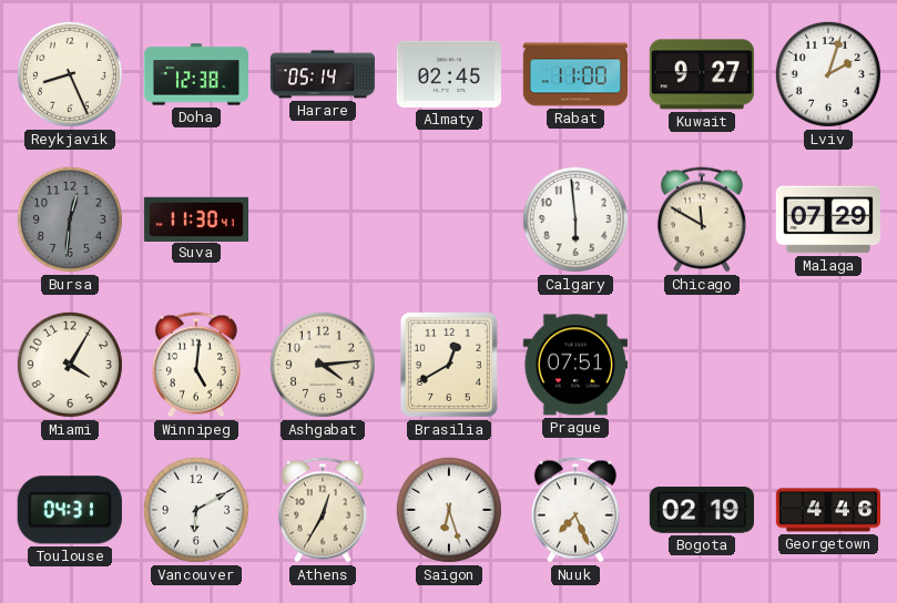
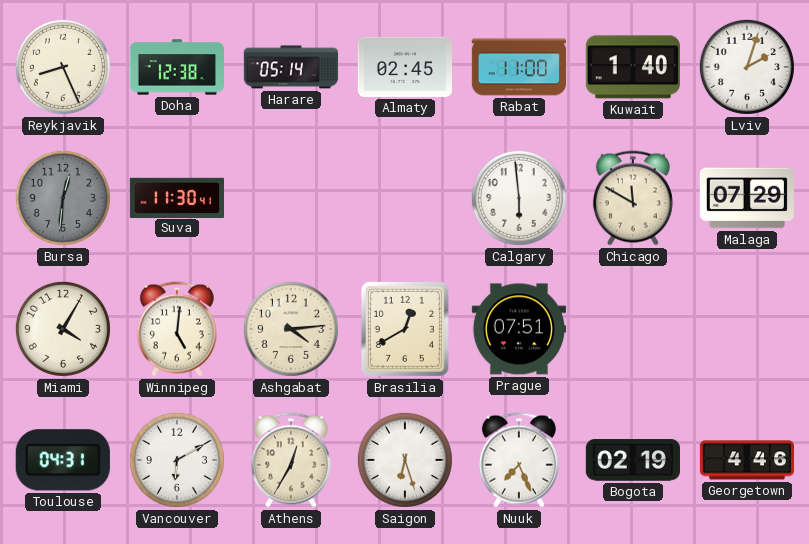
Kuwait: 9:27 -> 1:40 (633, 67)
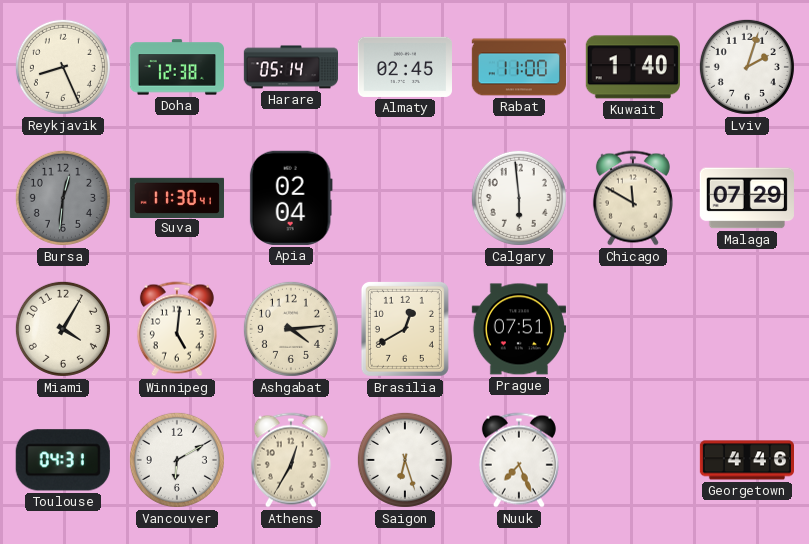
Apia: none -> 02:04 (291, 198)
Bogota: 02:19 -> none (633, 460)
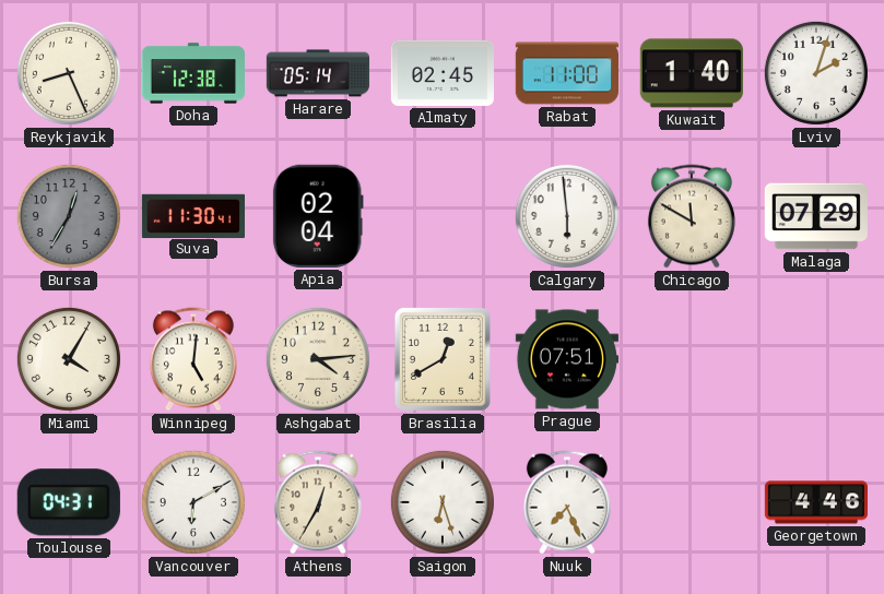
Bursa: 12:31 -> 12:35 (69, 216)
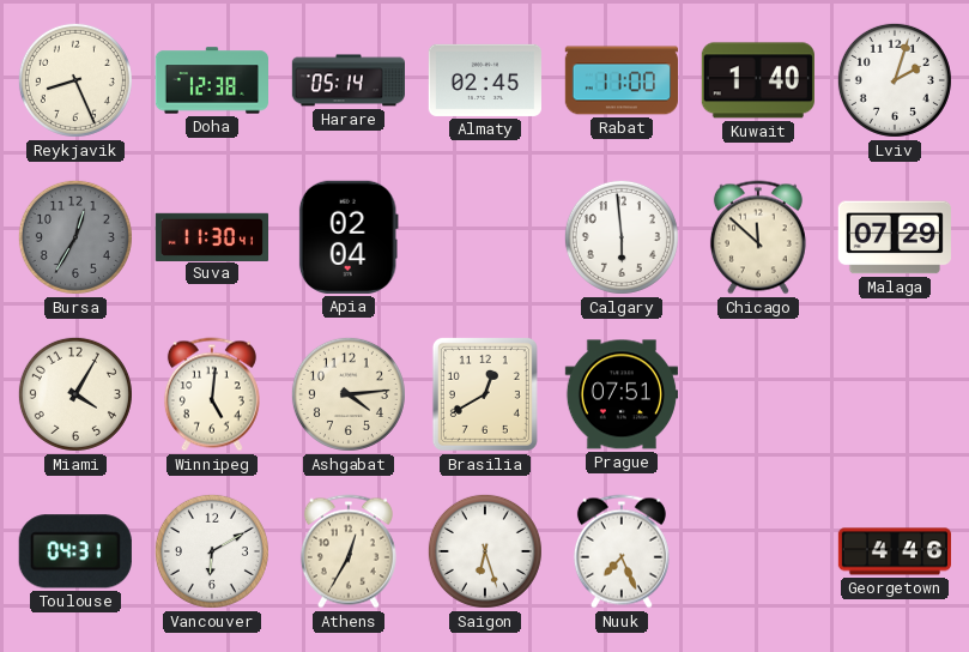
Chicago: 11:50 -> 11:52 (758, 237)
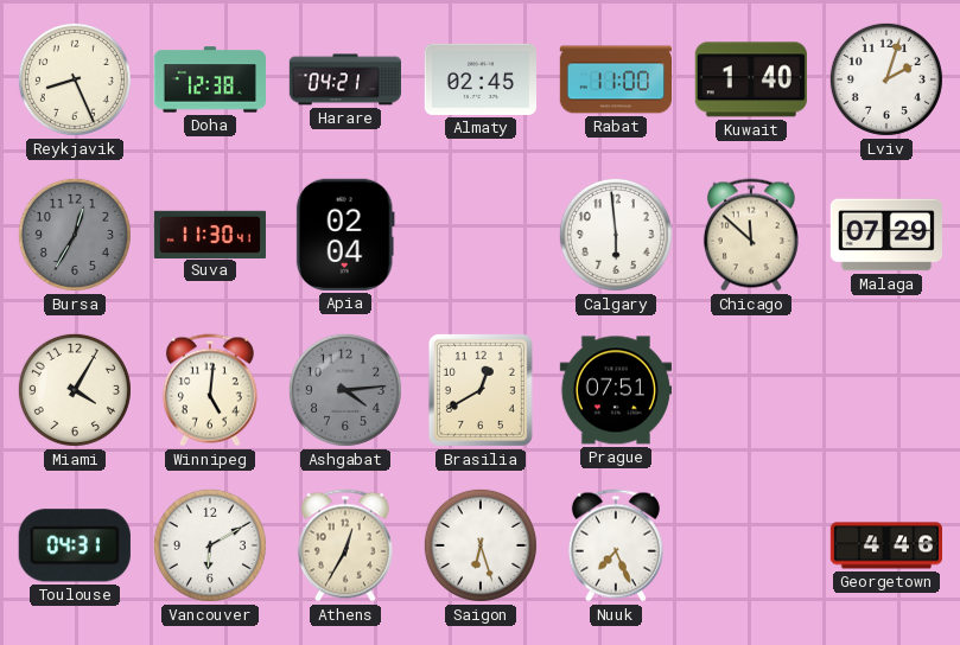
Harare: 05:14 -> 04:21 (344, 79)
Ashgabat dial: cream -> grey (345, 390)
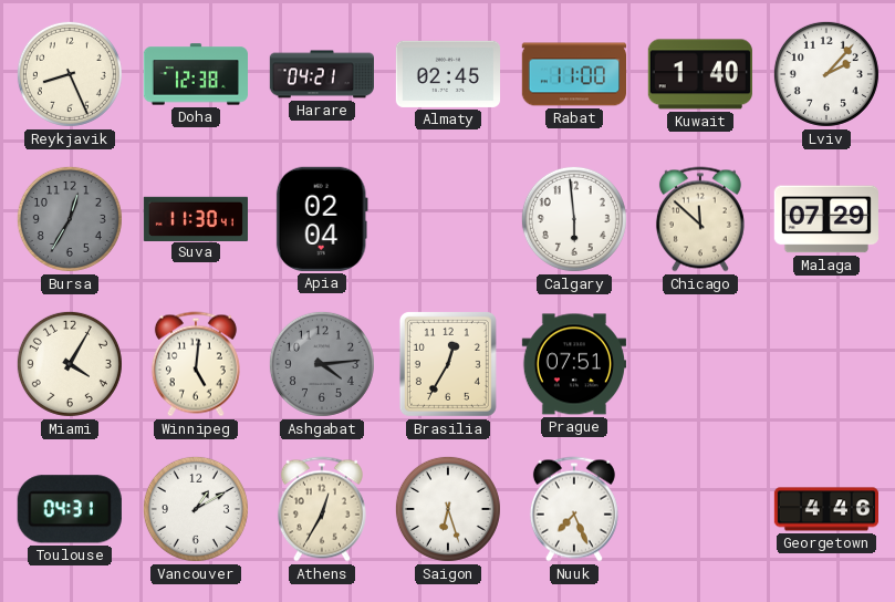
Lviv: 2:03 -> 2:07 (826, 74)
Brasilia: 12:40 -> 12:35 (448, 364)
Vancouver: 6:10 -> 1:10 (196, 509)
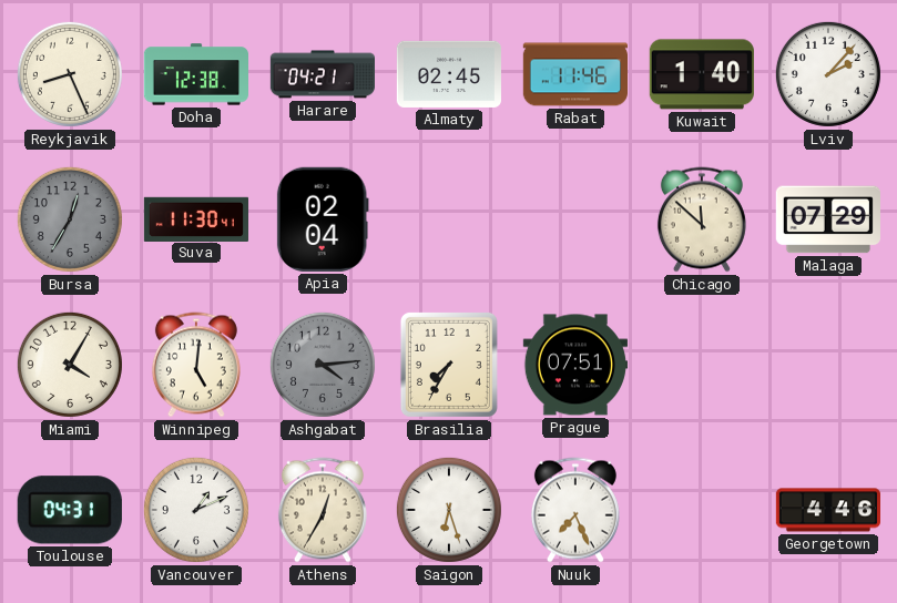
Rabat: 11:00 -> 11:46 (574, 74)
Calgary: 5:59 -> none (574, 219)
Brasilia: 12:35 -> 7:35 (449, 365)
Vancouver: 1:10 -> 1:11 (196, 510)
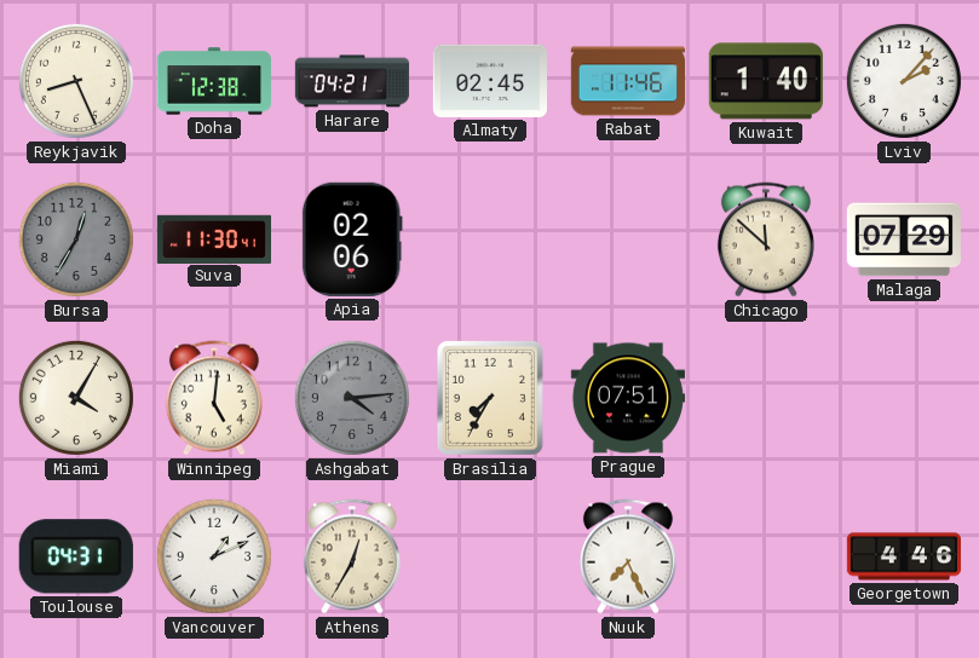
Apia: 02:04 -> 02:06 (352, 239)
Saigon: 6:27 -> none (449, 510)
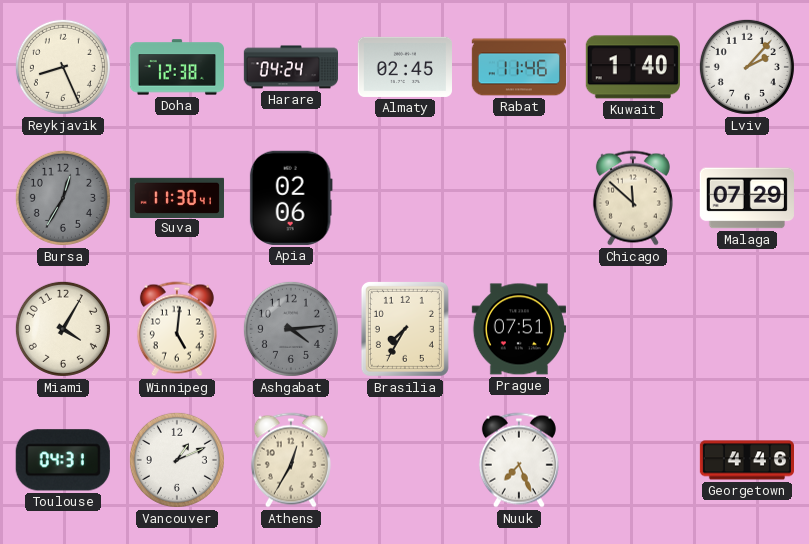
Harare: 04:21 -> 04:24 (290, 67)
